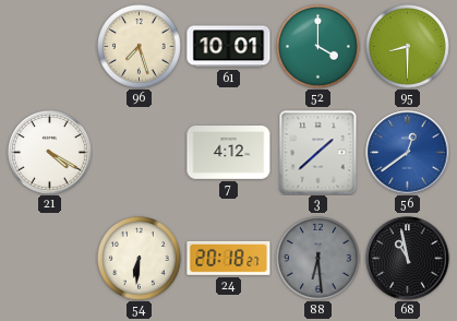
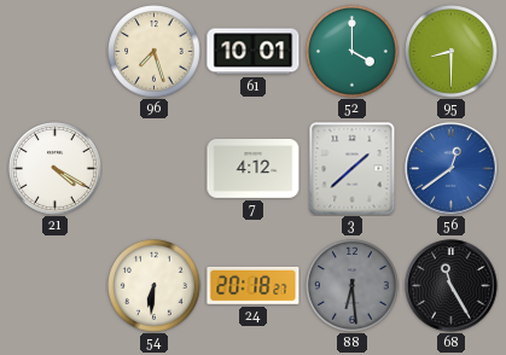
68: 10:58 -> 11:25 (452, 286)
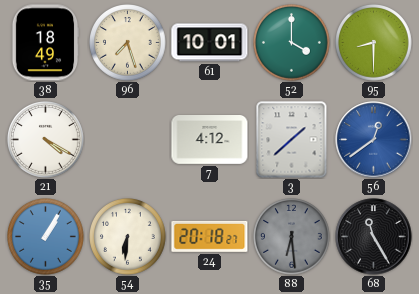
38: none -> 18:49 (45, 43)
35: none -> 1:05 (46, 237)
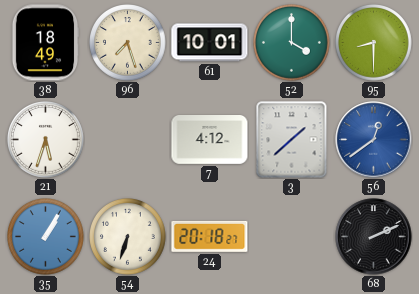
21: 4:20 -> 5:33 (46, 140)
54: 6:31 -> 6:33 (128, 237)
88: 6:29 -> none (292, 237)
68: 11:25 -> 2:11 (374, 237)
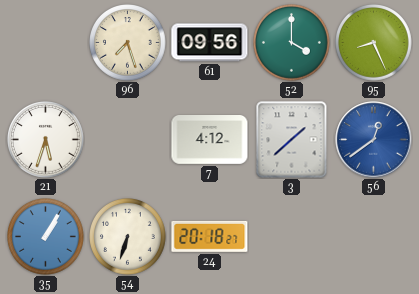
38: 18:49 -> none (45, 43)
61: 10:01 -> 09:56 (210, 43)
95: 8:30 -> 8:26 (374, 43)
68: 2:11 -> none (374, 237)
